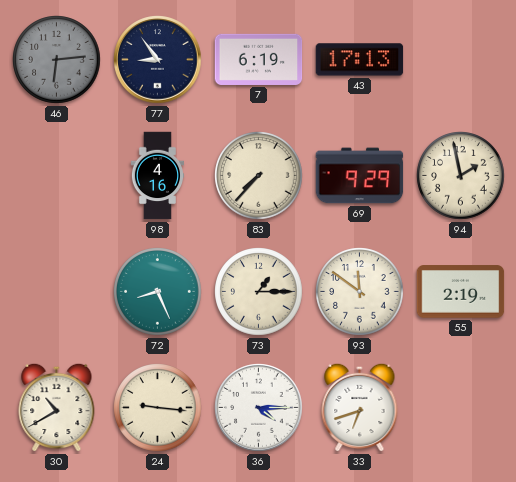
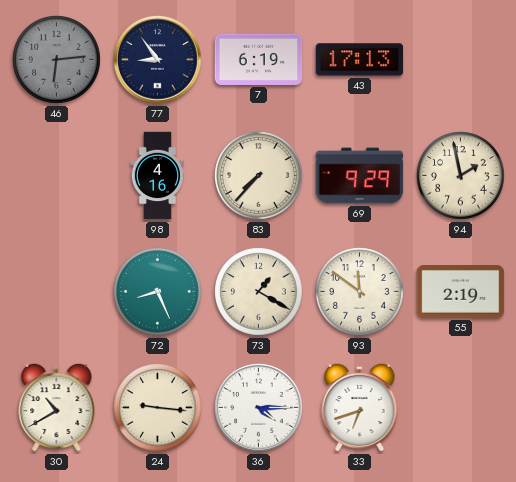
73: 1:15 -> 1:20 (259, 292)
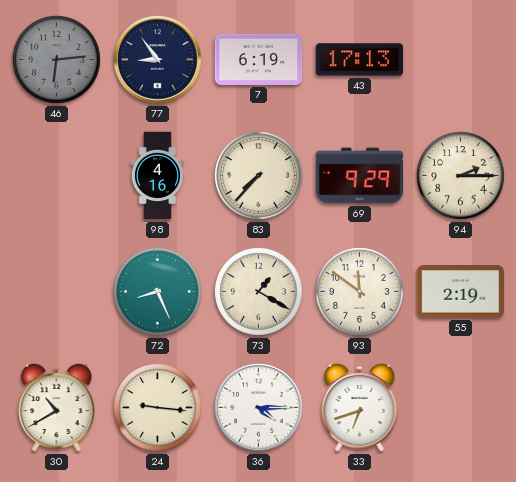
94: 1:58 -> 2:15 (461, 176)
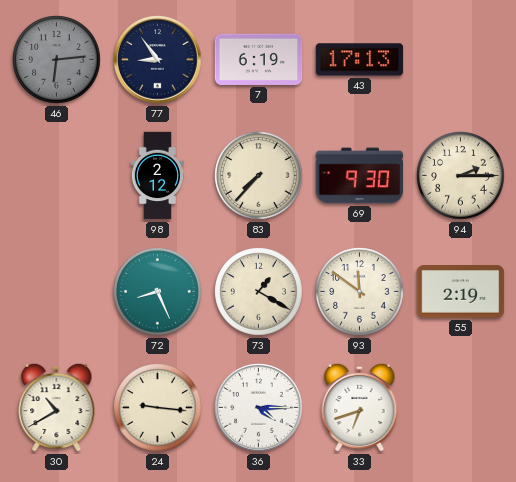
98: 4:16 -> 2:12 (157, 176)
69: 9:29 -> 9:30 (360, 176)
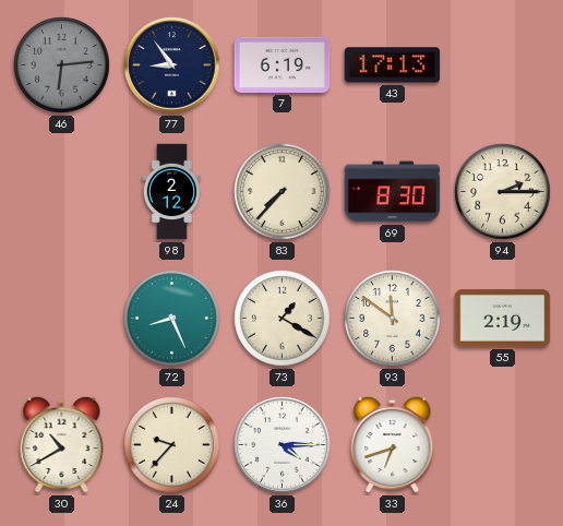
69: 9:30 -> 8:30 (393, 192)
24: 9:16 -> 9:37 (172, 445)
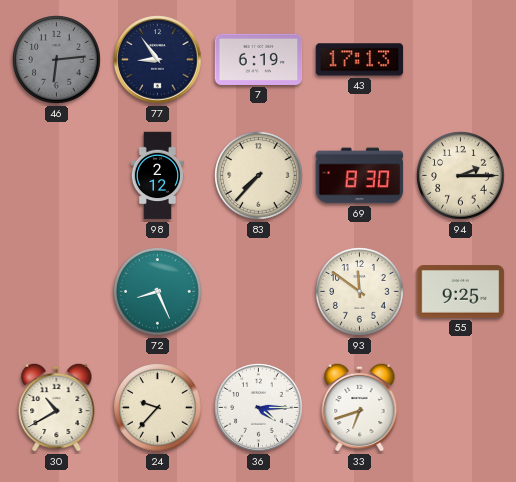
73: 1:20 -> none (283, 319)
55: 2:19 -> 9:25 (461, 292)
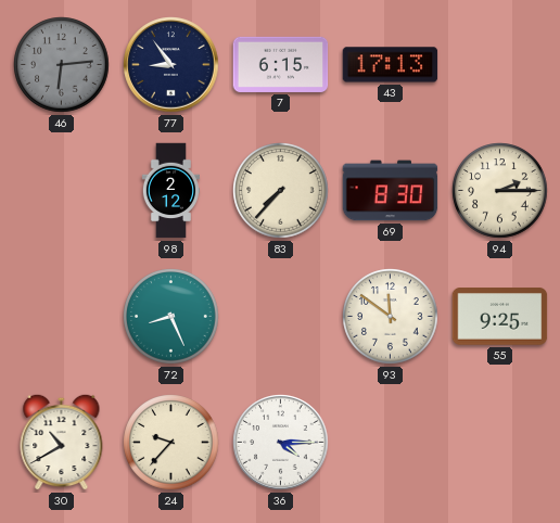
7: 6:19 -> 6:15 (281, 64)
33: 6:42 -> none (360, 407)
